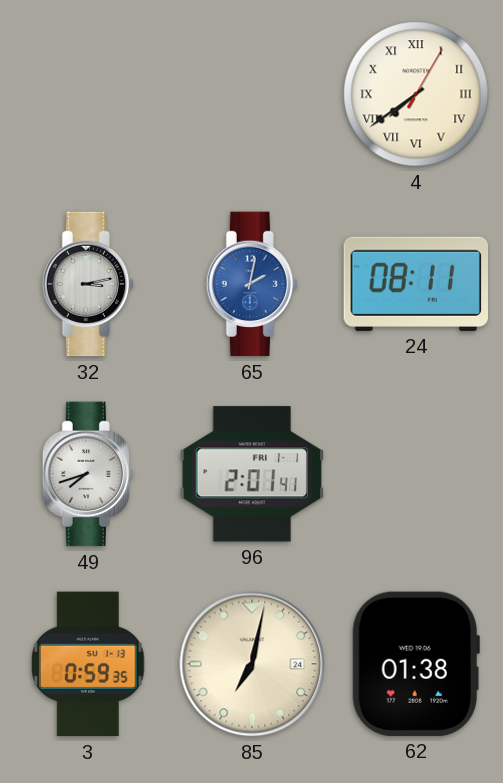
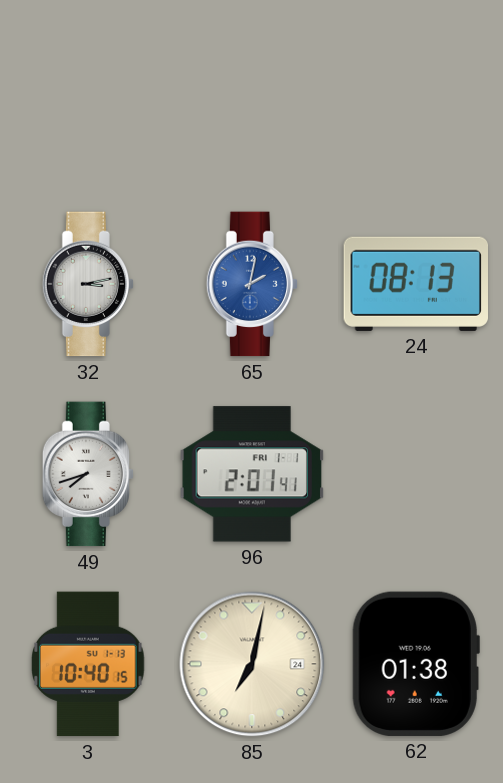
4: 7:39 -> none (416, 94)
24: 08:11 -> 08:13 (415, 284)
3: 0:59 -> 10:40 (89, 664)
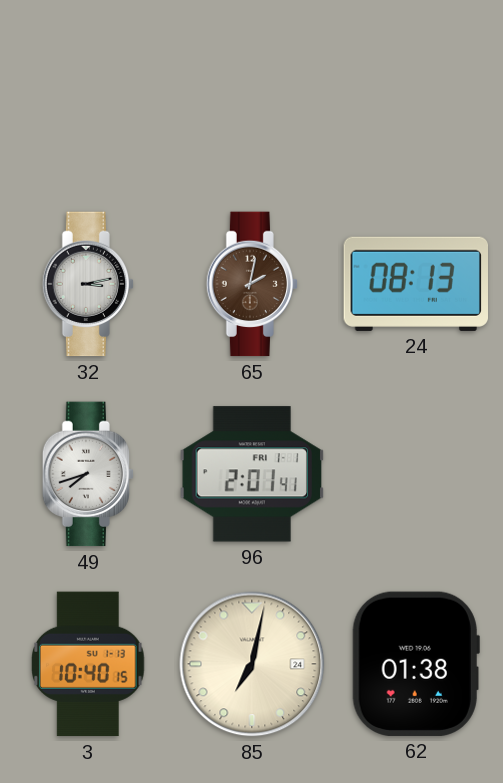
65 dial: blue -> brown (252, 284)
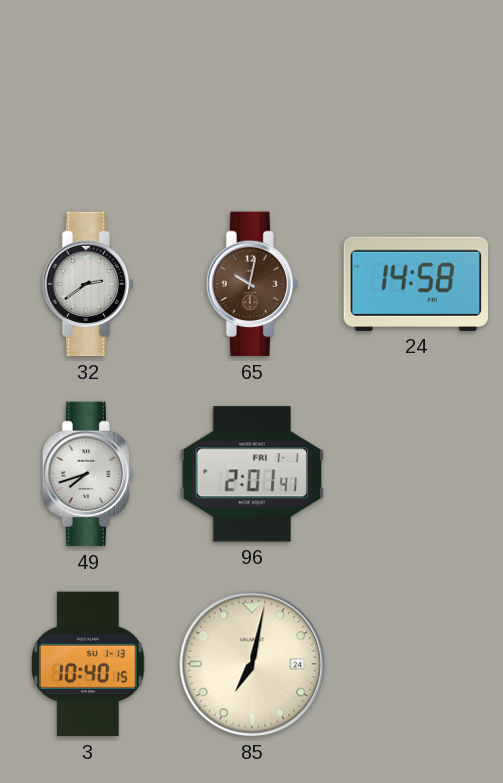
32: 3:13 -> 2:39 (88, 284)
65: 2:02 -> 10:02 (252, 284)
24: 08:13 -> 14:58 (415, 284)
62: 01:38 -> none (416, 664)
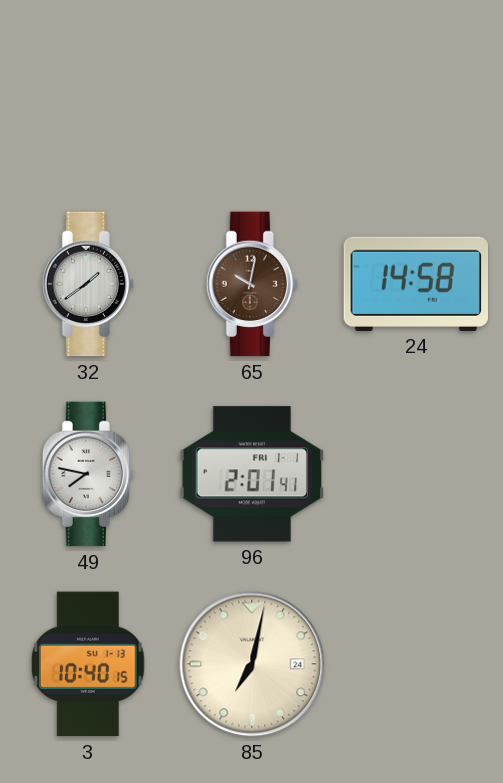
32: 2:39 -> 1:39 (88, 284)
49: 7:42 -> 7:47 (88, 474)
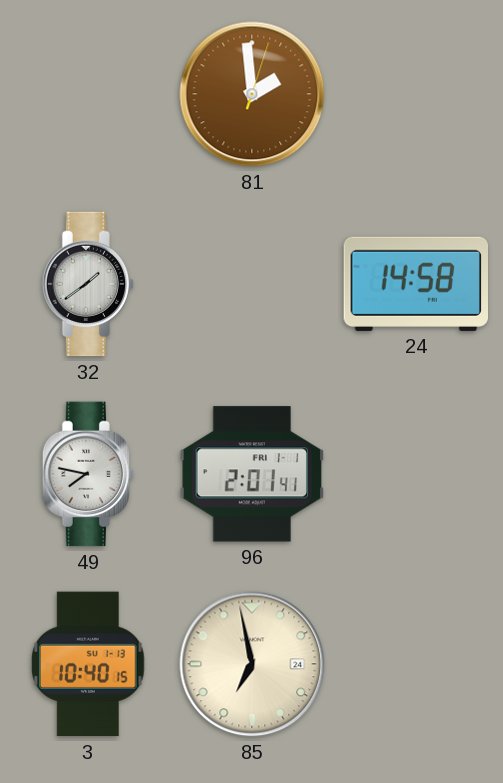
81: none -> 1:59 (252, 94)
65: 10:02 -> none (252, 284)
85: 7:02 -> 6:58 (252, 664)
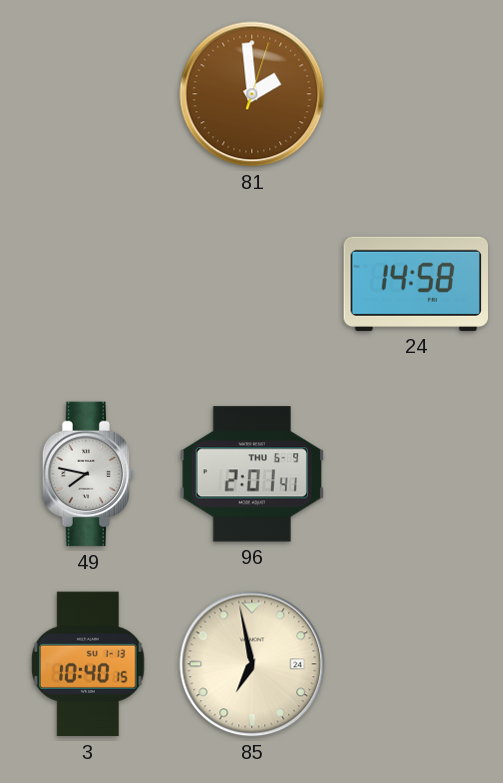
32: 1:39 -> none (88, 284)
96 date: FRI 1-1 -> THU 6-9 (252, 474)
